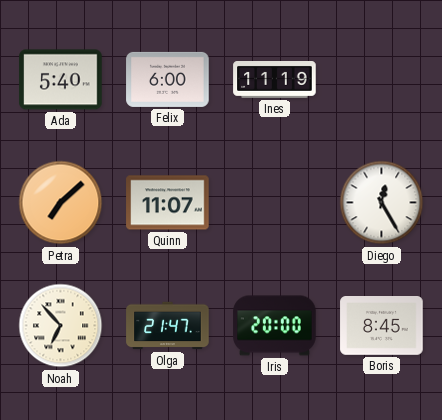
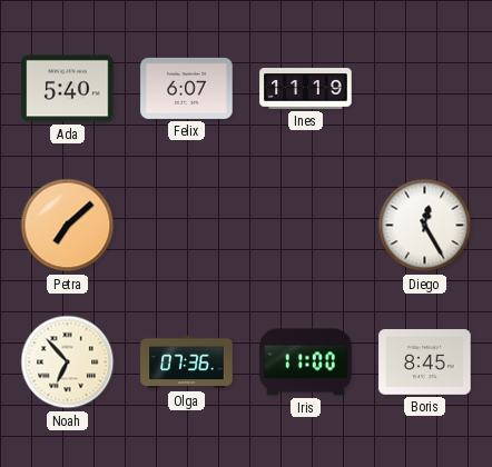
Felix: 6:00 -> 6:07 (187, 88)
Quinn: 11:07 -> none (168, 203)
Olga: 21:47 -> 07:36 (187, 362)
Iris: 20:00 -> 11:00 (306, 362)
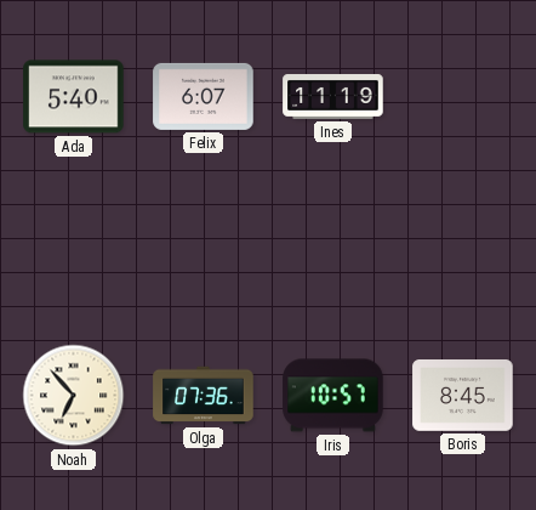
Petra: 7:08 -> none (68, 226)
Diego: 12:25 -> none (425, 226)
Iris: 11:00 -> 10:57 (333, 396)
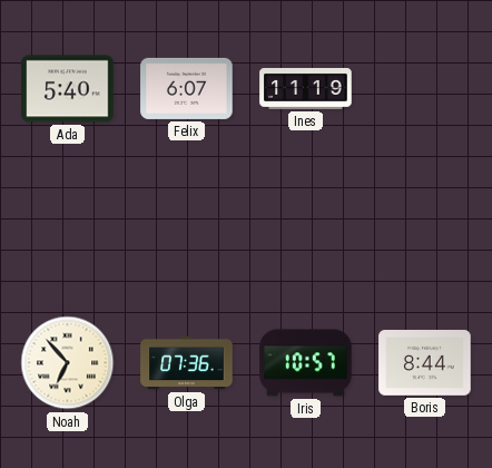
Boris: 8:45 -> 8:44 (425, 363)
